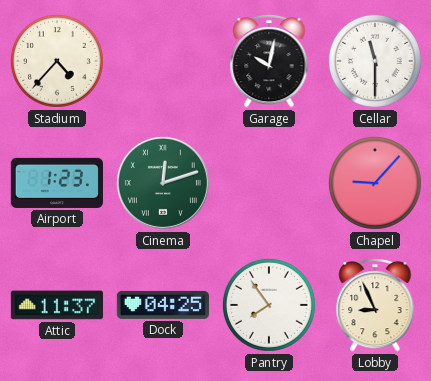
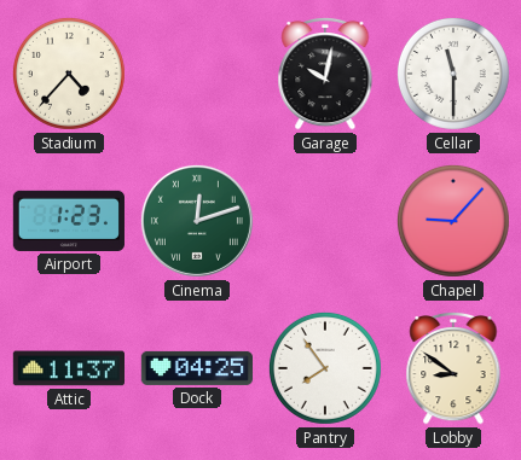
Lobby: 8:56 -> 8:51 (453, 368)
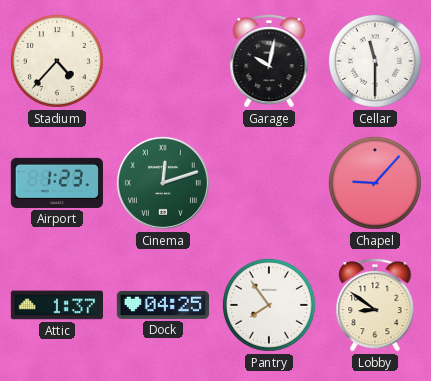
Attic: 11:37 -> 1:37 (56, 305)
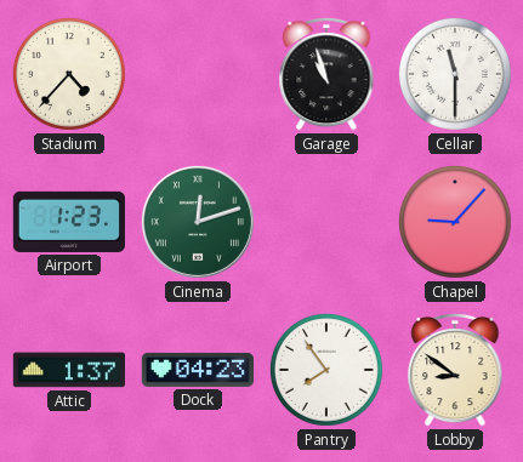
Garage: 10:02 -> 10:57 (326, 74)
Dock: 04:25 -> 04:23 (197, 370)
